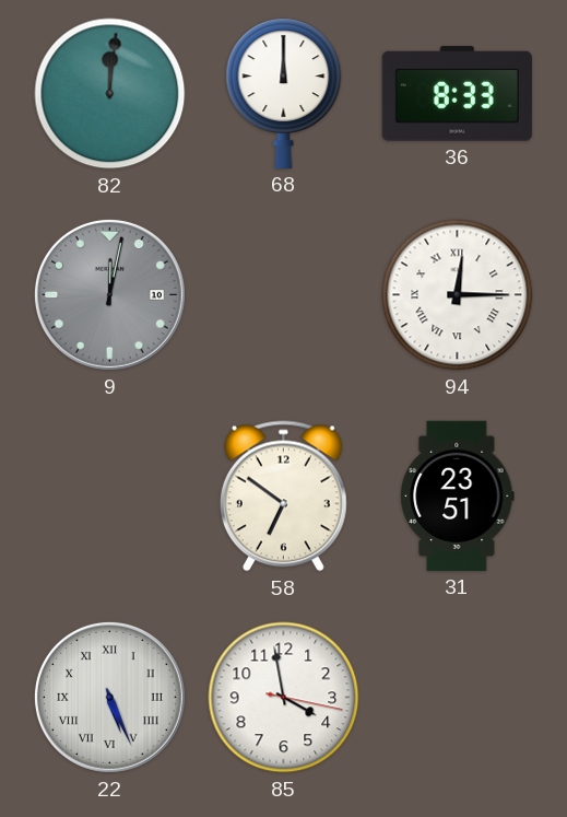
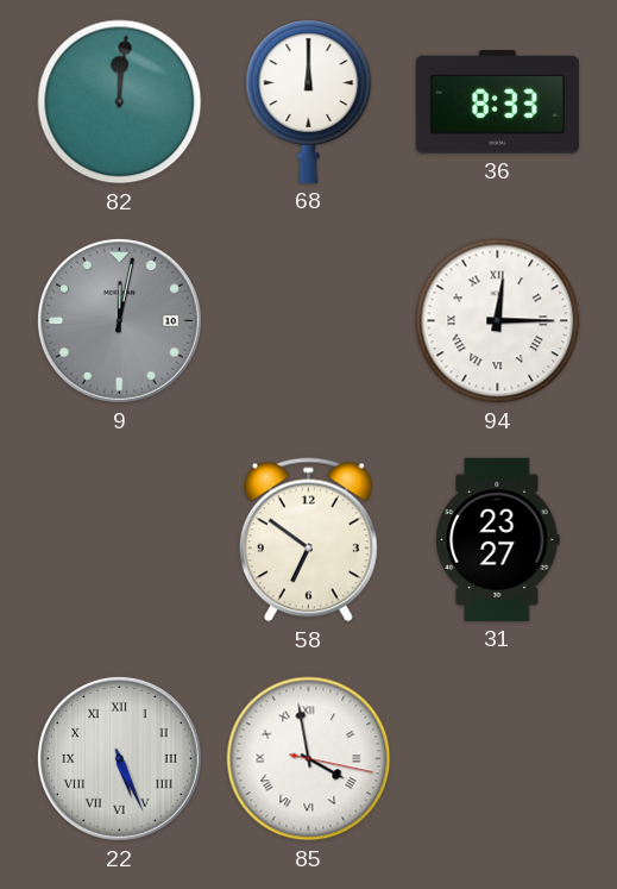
31: 23:51 -> 23:27 (498, 539)
85 numerals: Arabic -> Roman (309, 759)
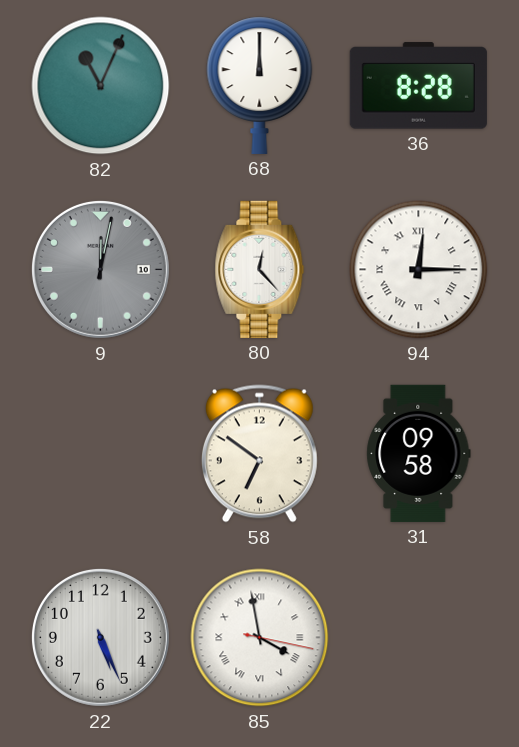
82: 12:01 -> 11:04 (101, 86)
36: 8:33 -> 8:28 (418, 86)
80: none -> 12:23 (260, 269)
31: 23:27 -> 09:58 (419, 453)
22 numerals: Roman -> Arabic (100, 637)
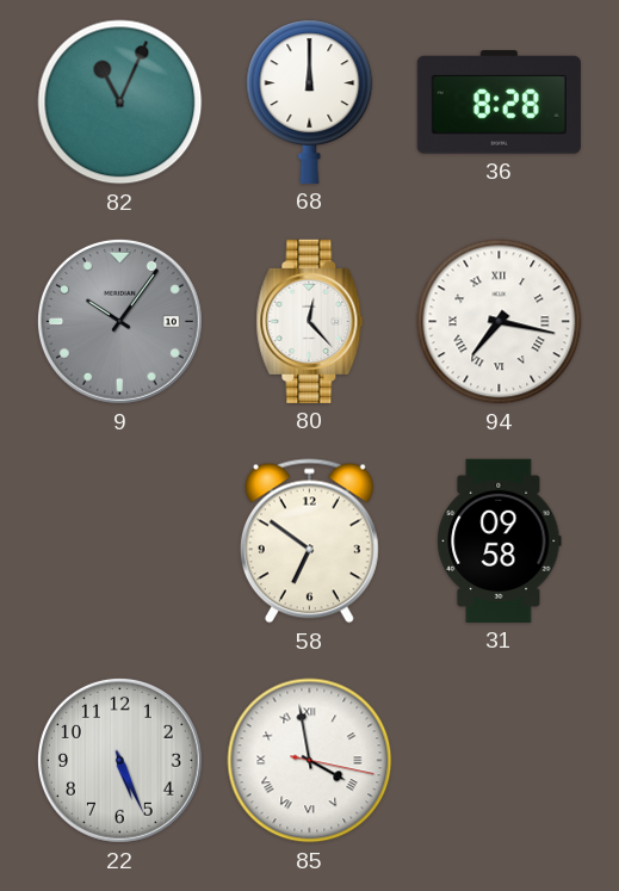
9: 12:02 -> 10:06 (119, 321)
94: 12:15 -> 7:17 (500, 322)
